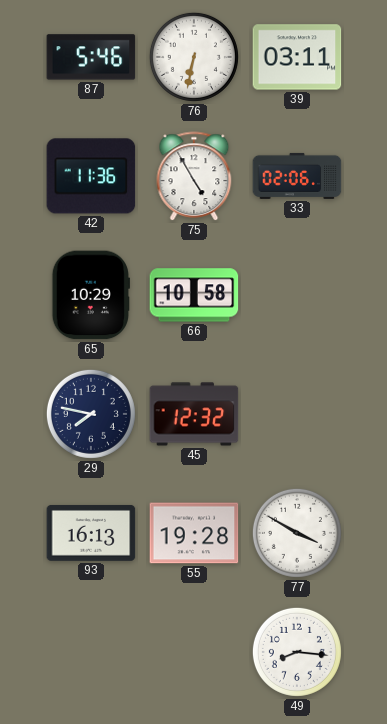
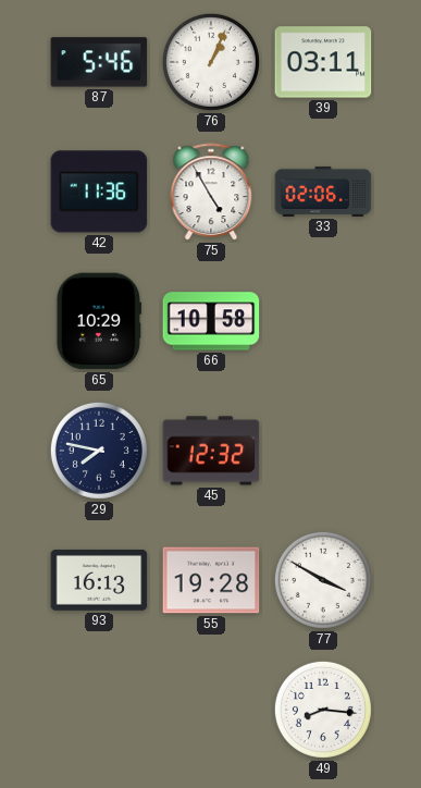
76: 6:32 -> 1:04 (211, 62)
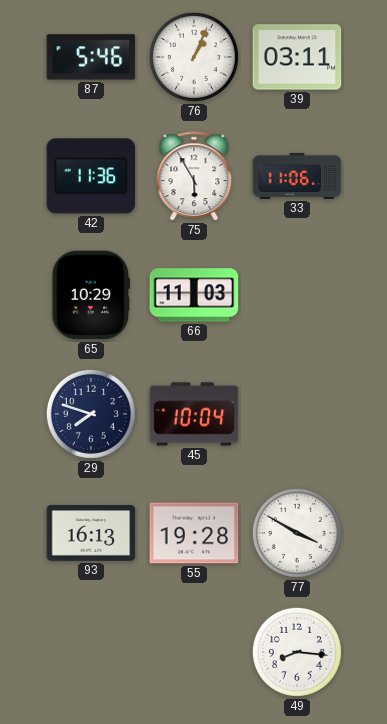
75: 4:55 -> 5:55 (194, 177)
33: 02:06 -> 11:06 (297, 176)
66: 10:58 -> 11:03 (194, 295)
29: 7:47 -> 7:48 (91, 414)
45: 12:32 -> 10:04 (194, 414)
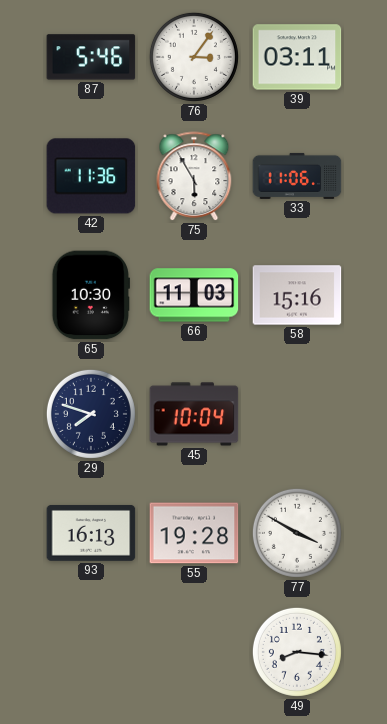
76: 1:04 -> 3:06 (194, 57)
65: 10:29 -> 10:30 (91, 295)
58: none -> 15:16 (297, 295)
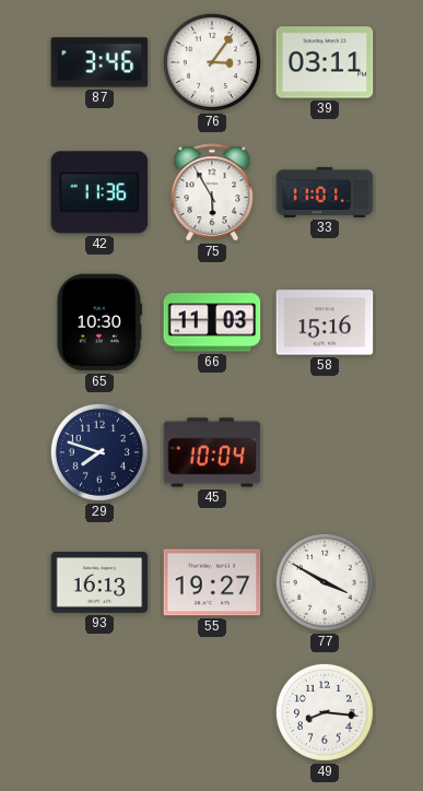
87: 5:46 -> 3:46 (99, 62)
33: 11:06 -> 11:01 (325, 192)
55: 19:28 -> 19:27 (212, 582)
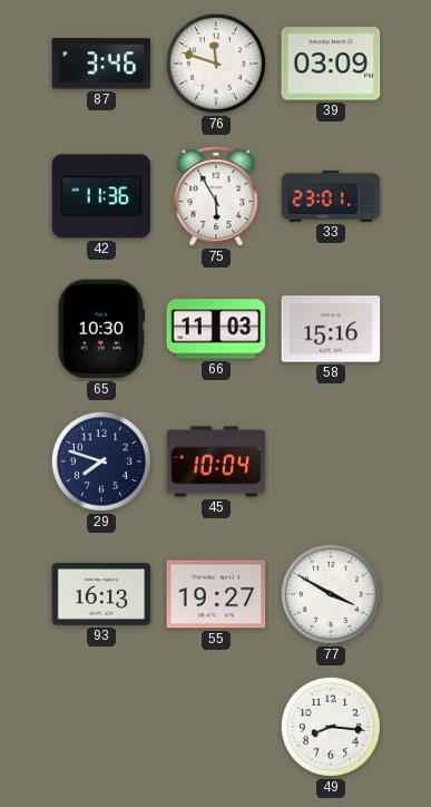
76: 3:06 -> 11:48 (216, 64)
39: 03:11 -> 03:09 (331, 64)
33: 11:01 -> 23:01 (331, 196)
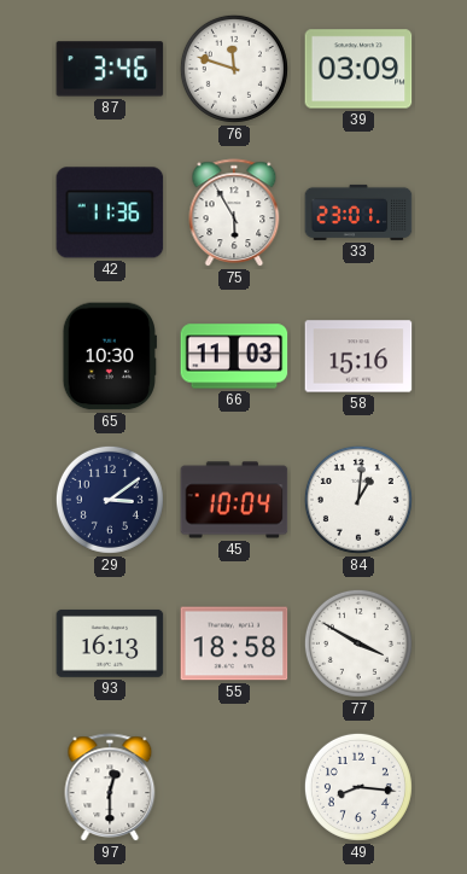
29: 7:48 -> 3:09 (110, 500)
84: none -> 1:01 (358, 500)
55: 19:27 -> 18:58 (234, 643)
97: none -> 12:30 (110, 788)
